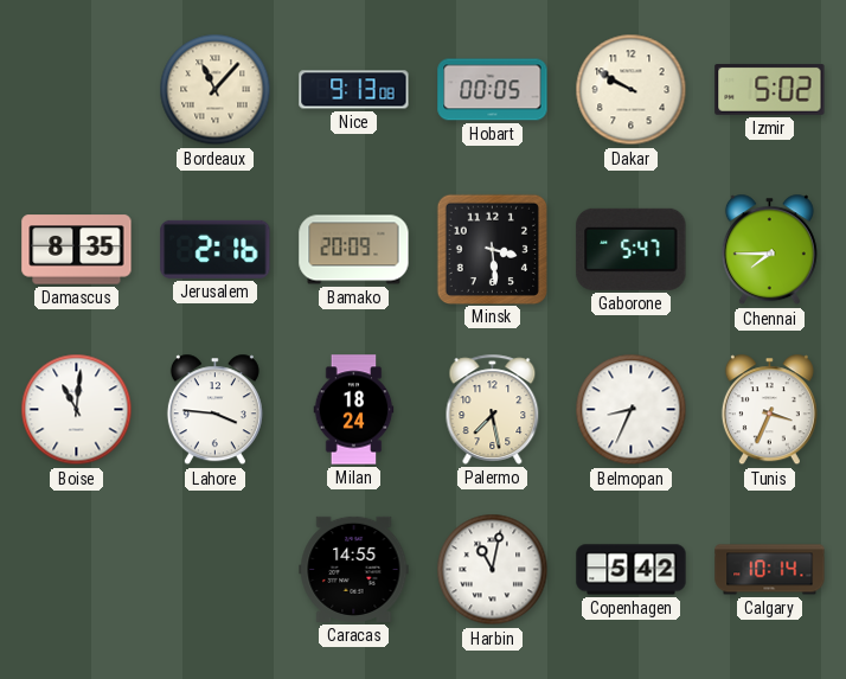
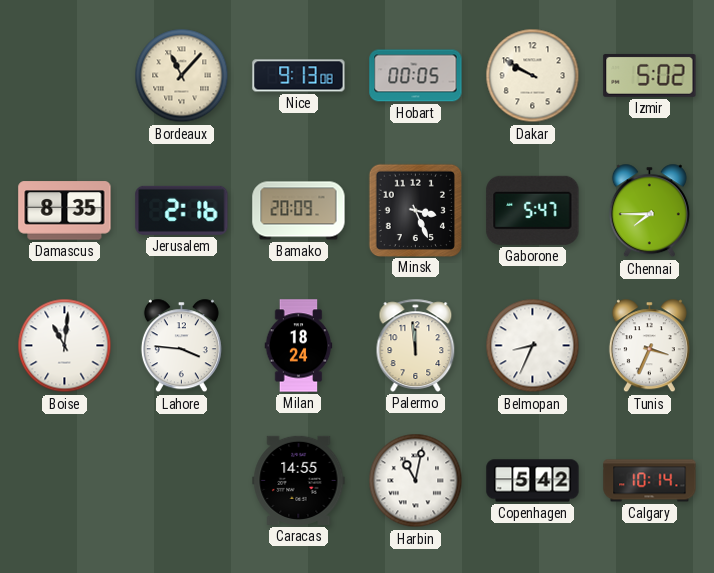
Minsk: 3:29 -> 3:26 (415, 210)
Palermo: 7:28 -> 11:59 (416, 345)
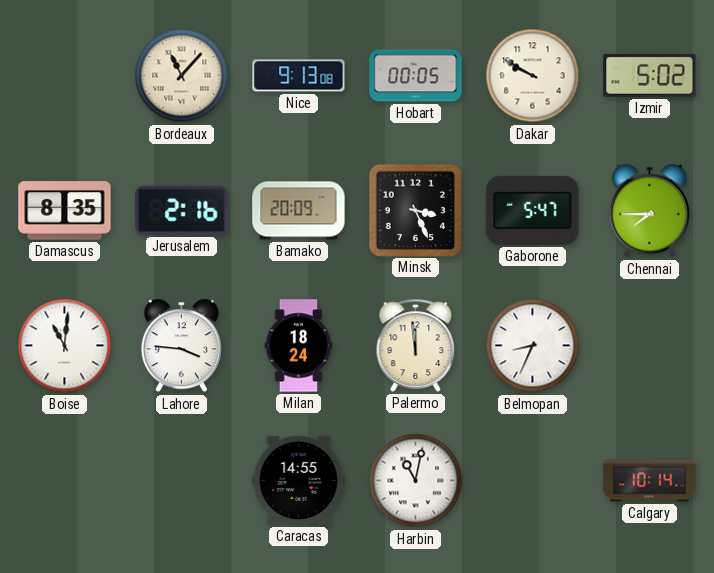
Tunis: 3:34 -> none (649, 346)
Copenhagen: 5:42 -> none (533, 481)
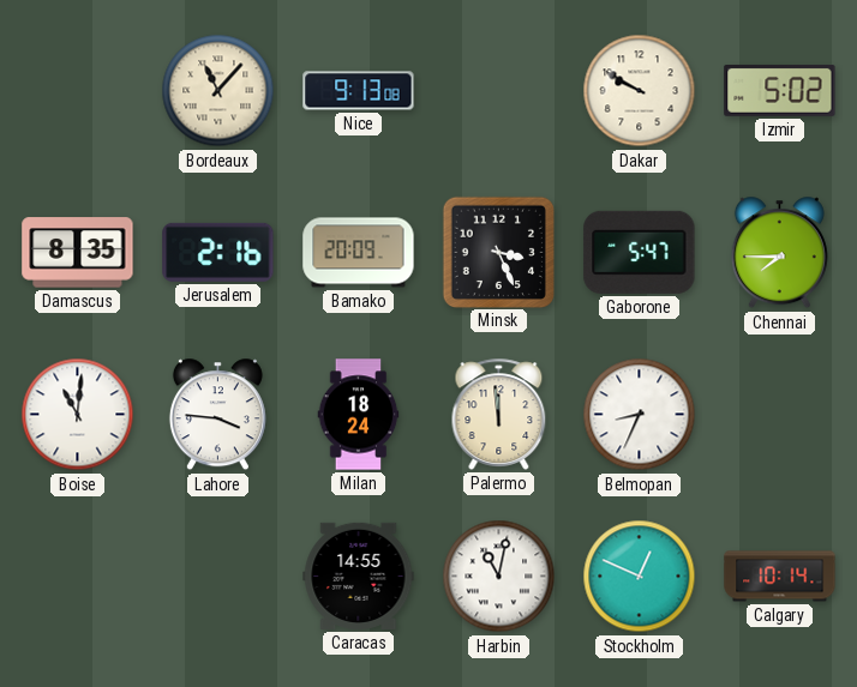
Hobart: 00:05 -> none (416, 76)
Stockholm: none -> 12:49 (640, 577)
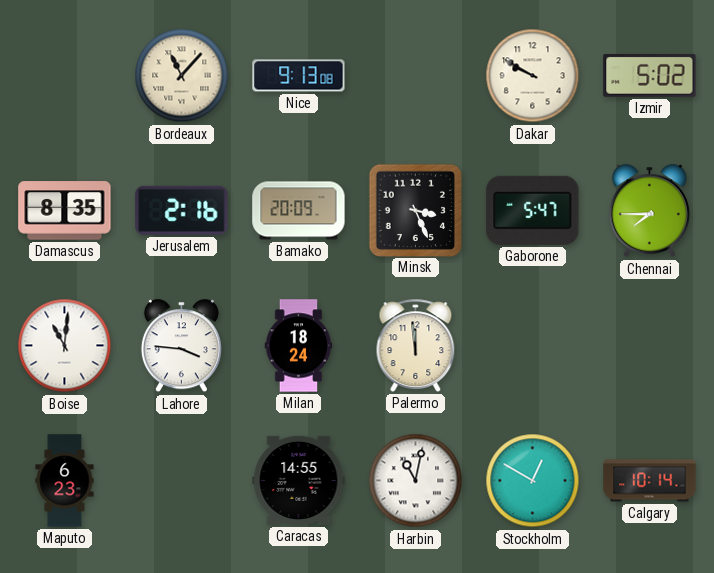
Belmopan: 8:34 -> none (640, 415)
Maputo: none -> 6:23 (65, 481)
Stockholm: 12:49 -> 12:50 (533, 481)
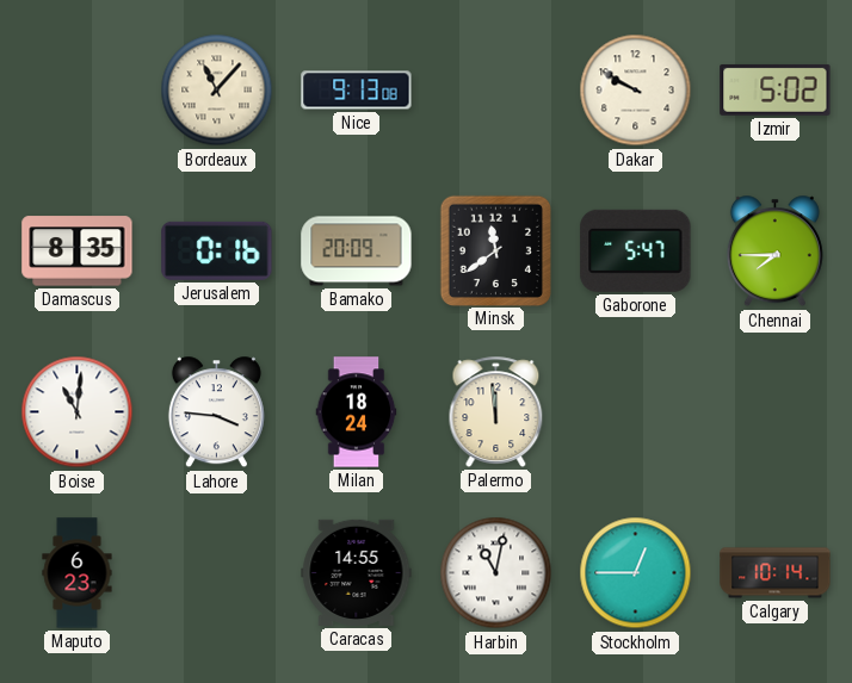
Jerusalem: 2:16 -> 0:16 (217, 250)
Minsk: 3:26 -> 11:39 (495, 250)
Stockholm: 12:50 -> 12:45 (636, 573)
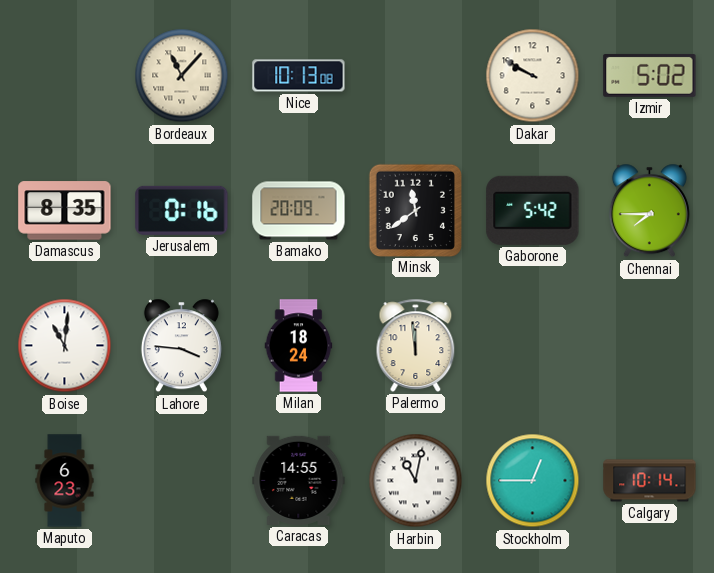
Nice: 9:13 -> 10:13 (299, 76)
Gaborone: 5:47 -> 5:42 (533, 210)
